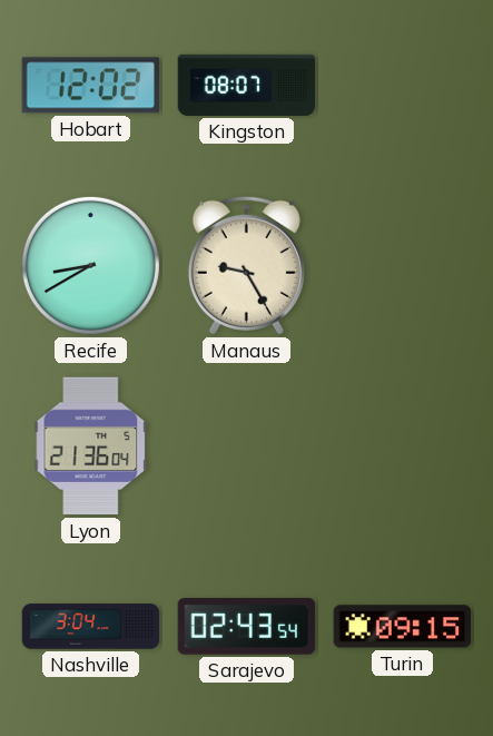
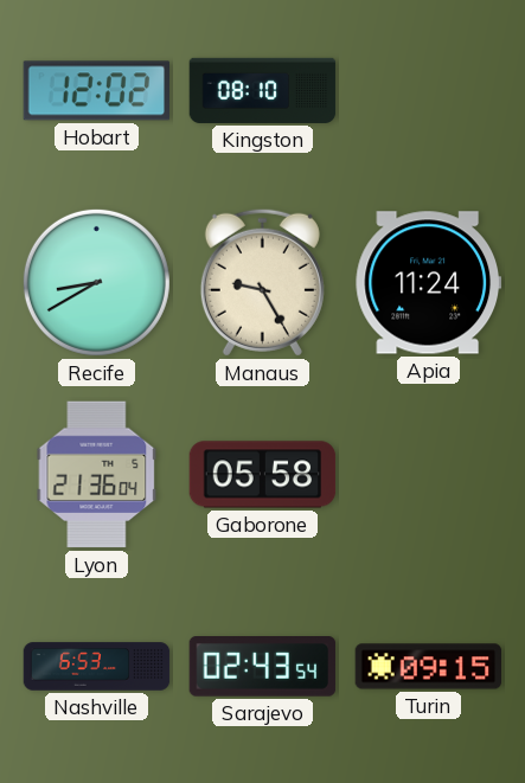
Kingston: 08:07 -> 08:10 (263, 90)
Apia: none -> 11:24 (429, 283)
Gaborone: none -> 05:58 (263, 475)
Nashville: 3:04 -> 6:53 (97, 667)
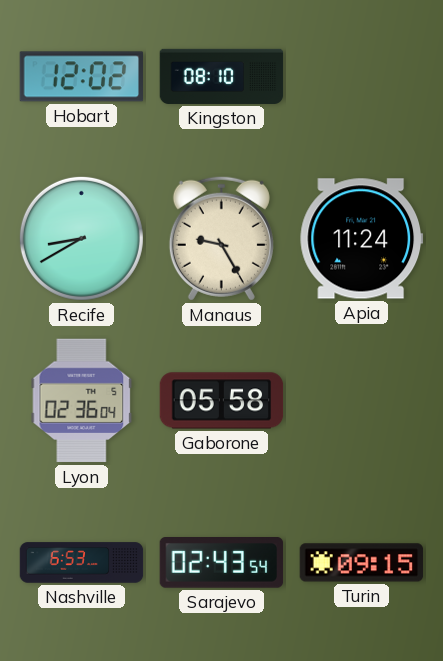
Lyon: 21:36 -> 02:36 (82, 401)
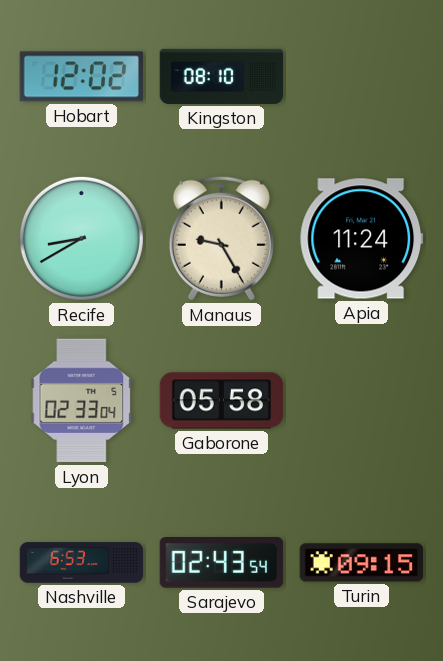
Lyon: 02:36 -> 02:33 (82, 401)
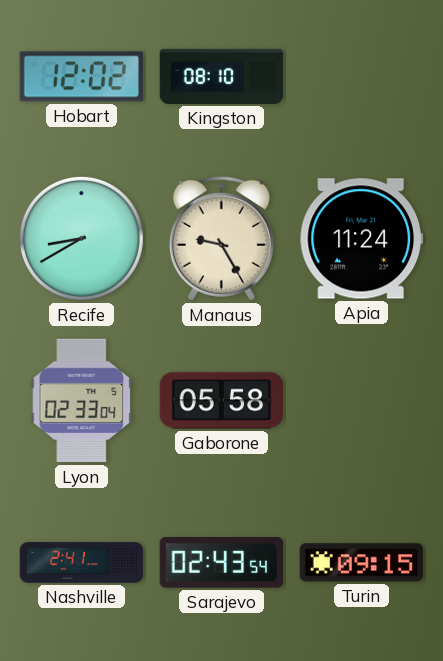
Nashville: 6:53 -> 2:41 (82, 563)
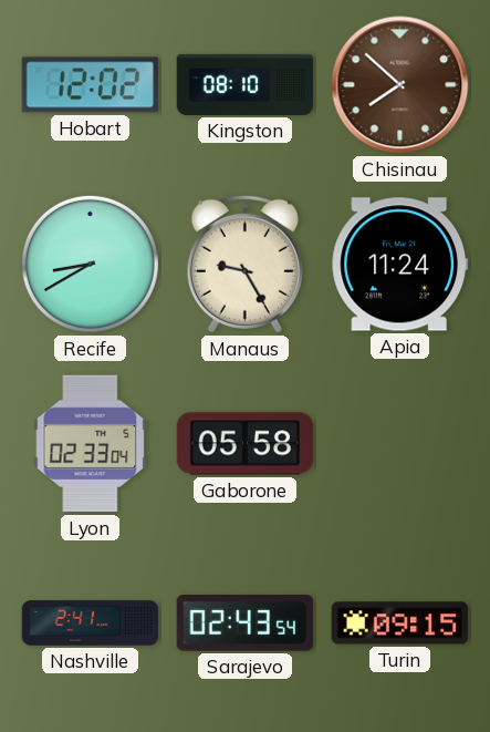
Chisinau: none -> 7:52 (400, 85)
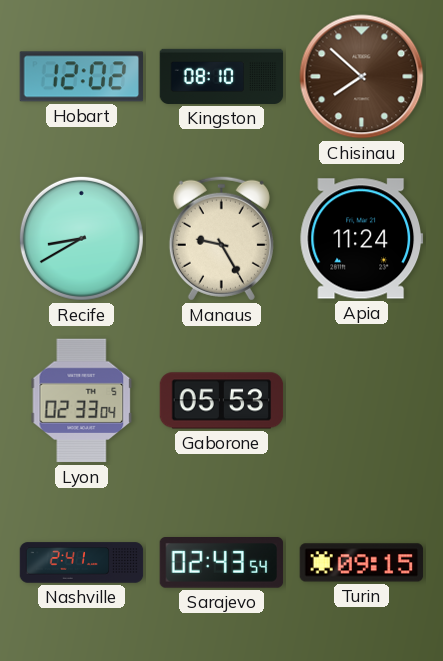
Gaborone: 05:58 -> 05:53 (222, 401)
